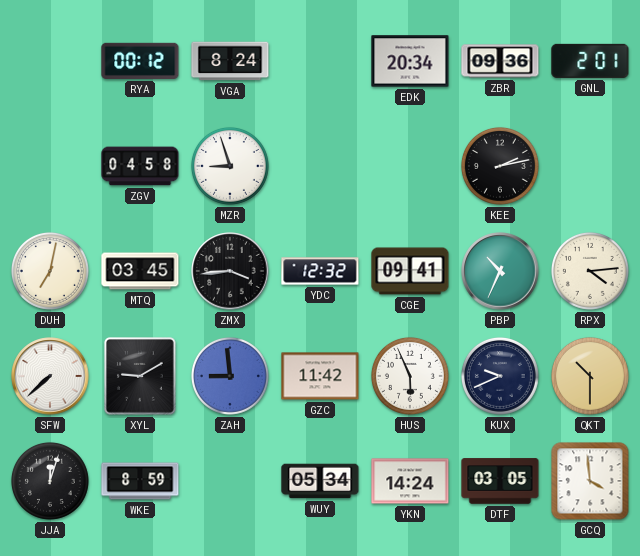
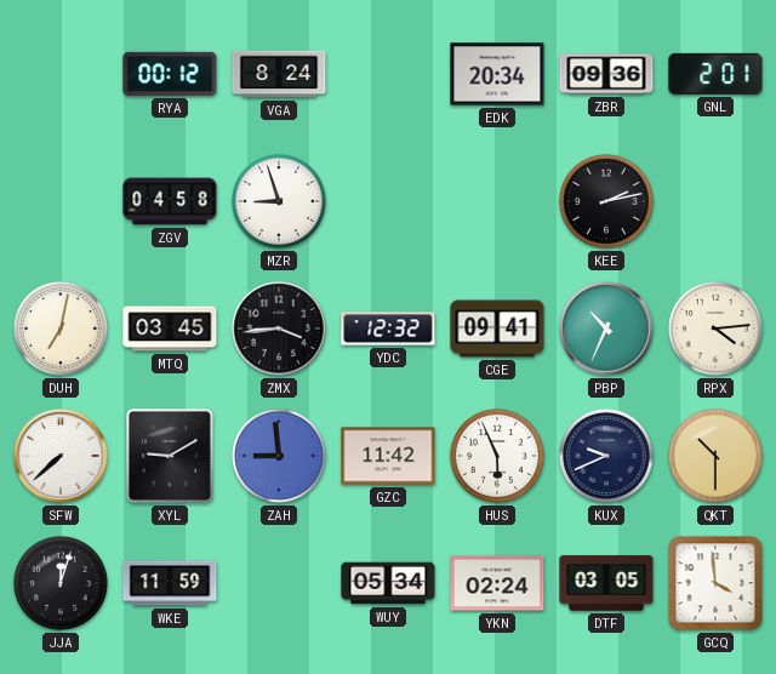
WKE: 8:59 -> 11:59 (170, 583)
YKN: 14:24 -> 02:24 (497, 583)
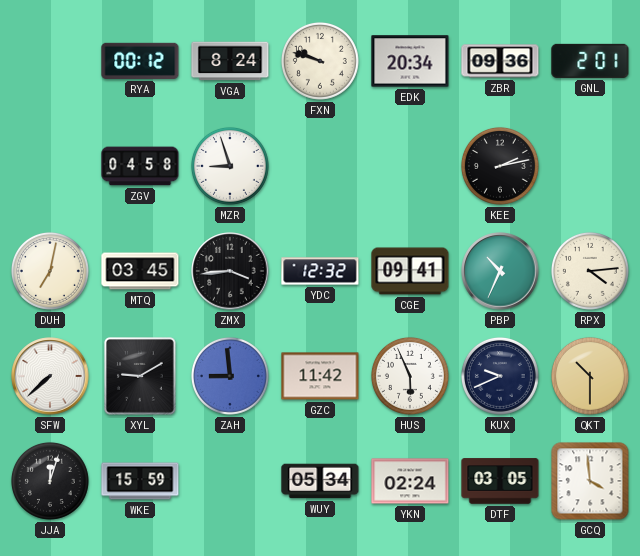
FXN: none -> 9:48 (320, 61)
WKE: 11:59 -> 15:59 (140, 481)
